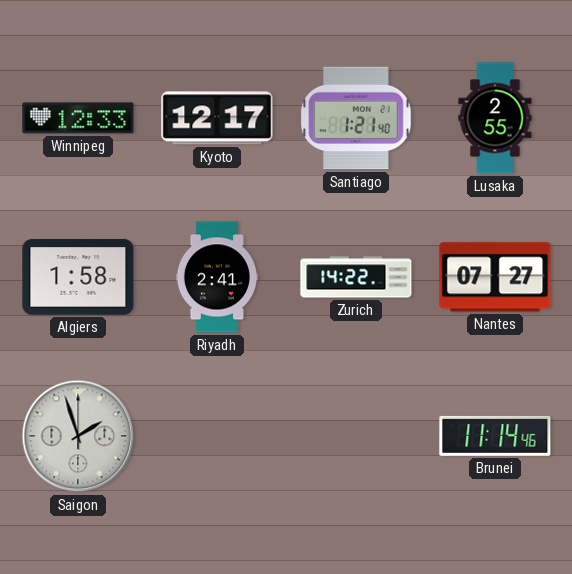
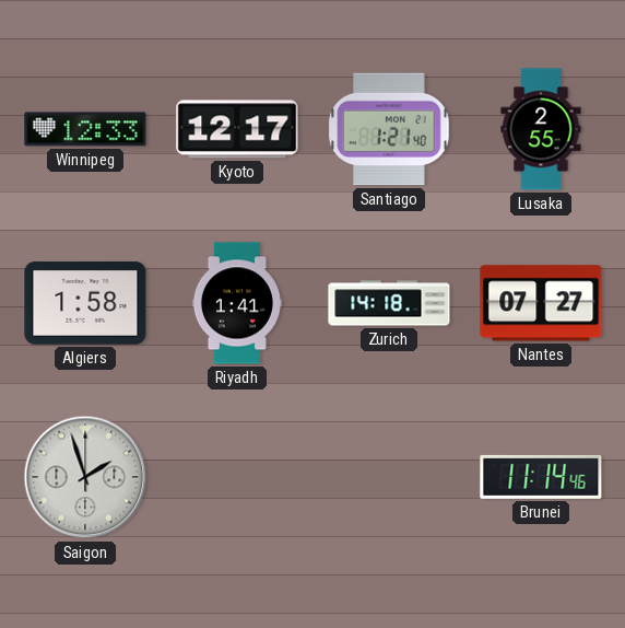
Riyadh: 2:41 -> 1:41 (237, 303)
Zurich: 14:22 -> 14:18 (389, 303)
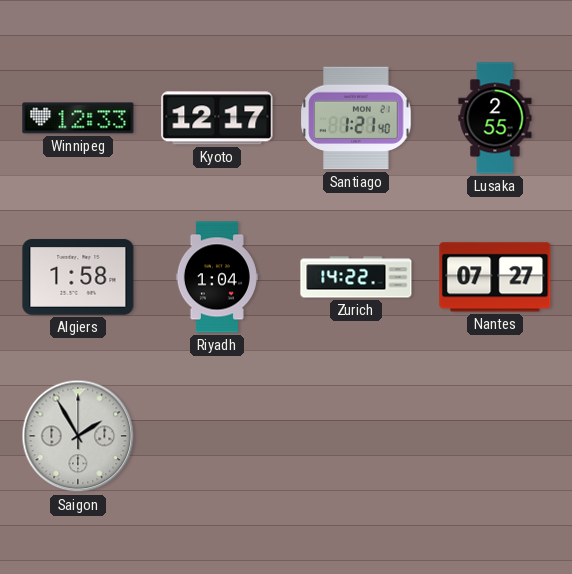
Riyadh: 1:41 -> 1:04 (217, 277)
Zurich: 14:18 -> 14:22 (356, 277)
Saigon: 1:57 -> 1:55 (78, 436)
Brunei: 11:14 -> none (541, 477)
